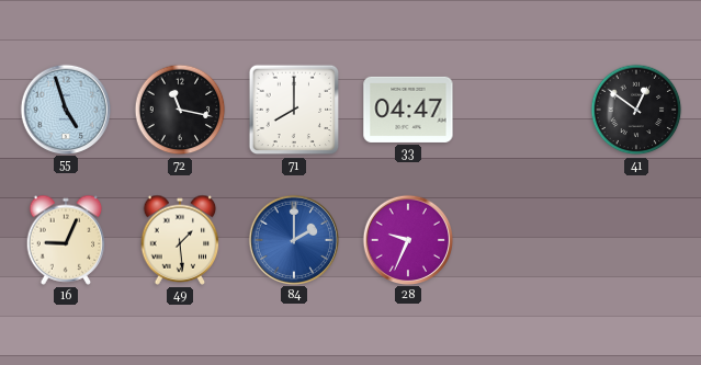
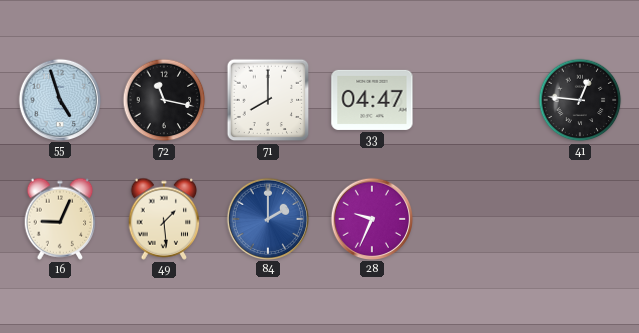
41: 12:51 -> 12:46 (580, 100)
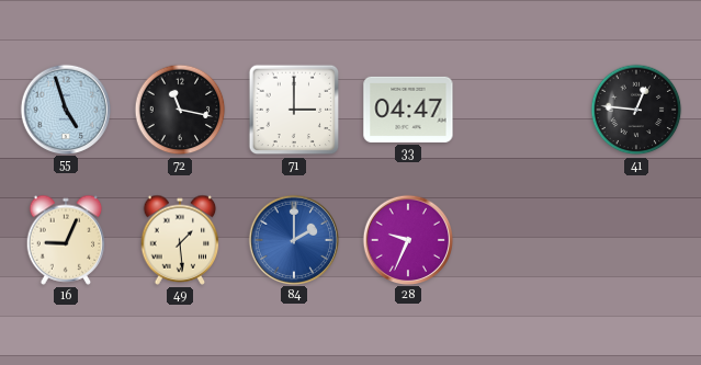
71: 8:00 -> 3:00 (294, 110)
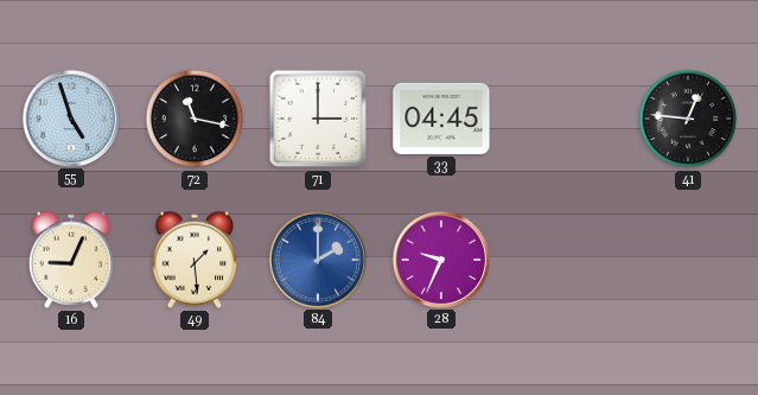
33: 04:47 -> 04:45 (441, 119)
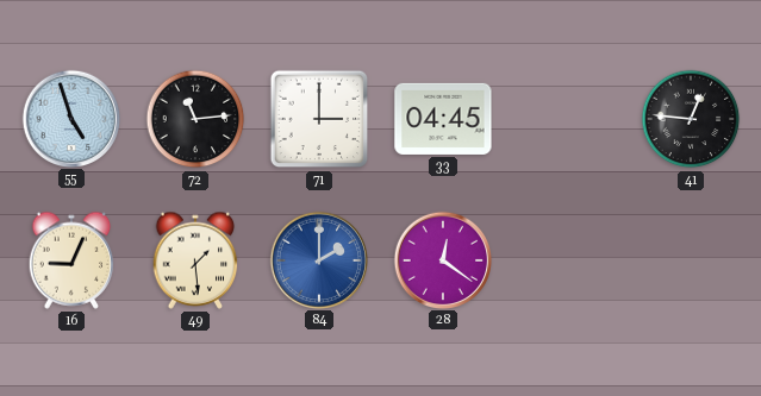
72: 11:17 -> 11:14 (195, 119)
28: 9:34 -> 12:21 (442, 259)
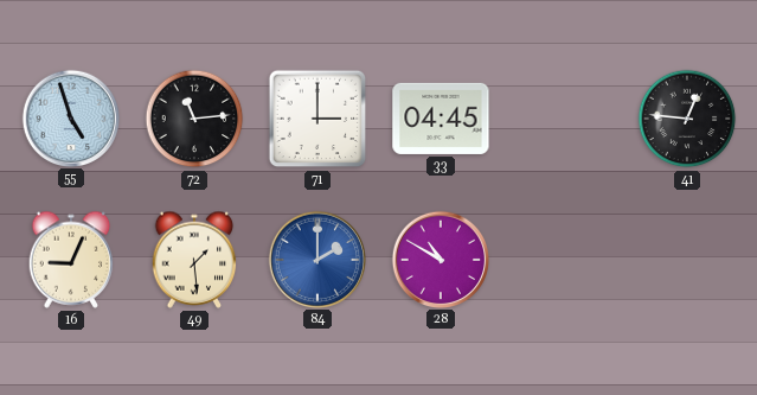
28: 12:21 -> 10:50 (440, 259)
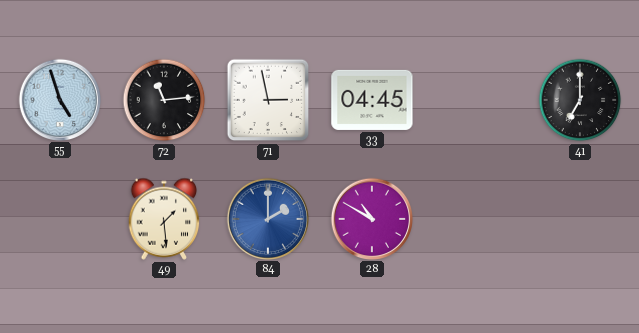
71: 3:00 -> 2:58 (268, 100)
41: 12:46 -> 7:00 (580, 100)
16: 9:04 -> none (71, 260)
